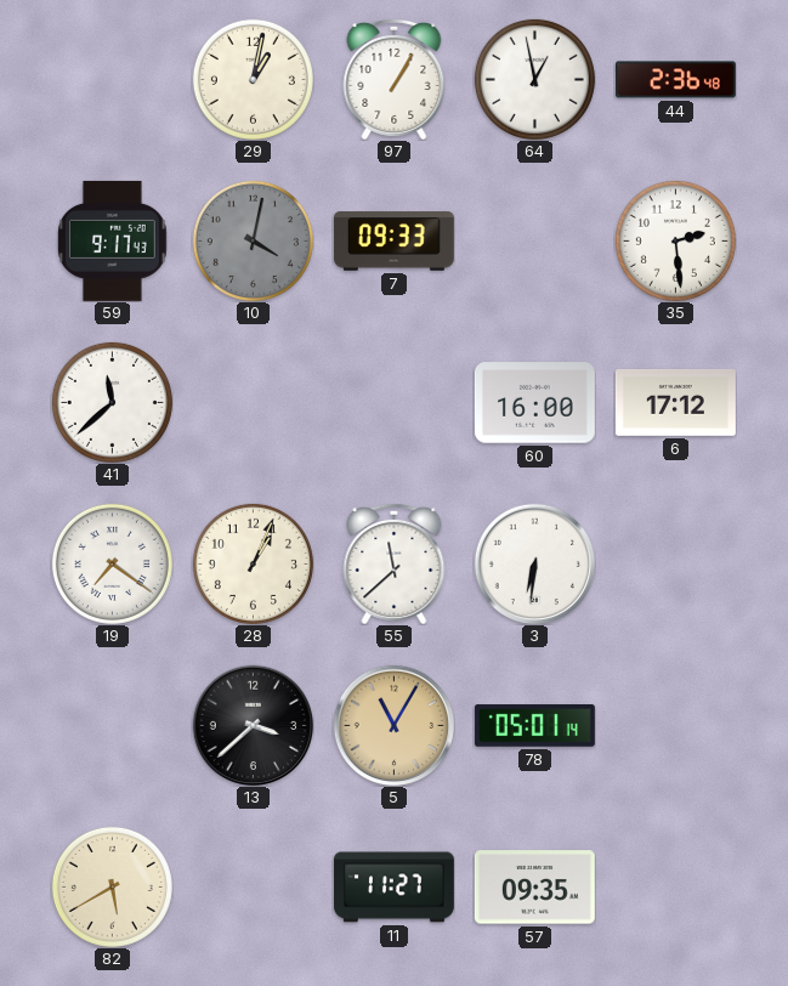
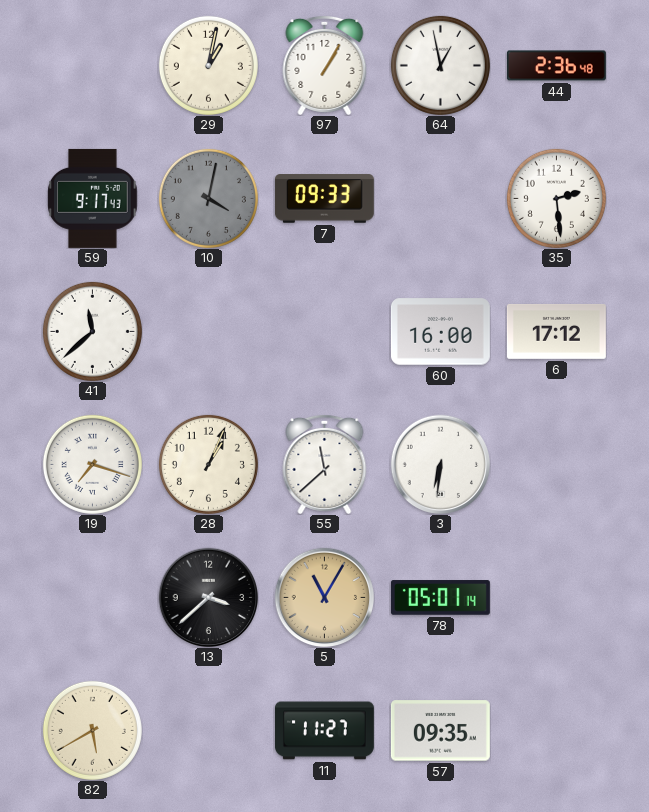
19: 7:21 -> 7:18 (92, 464)
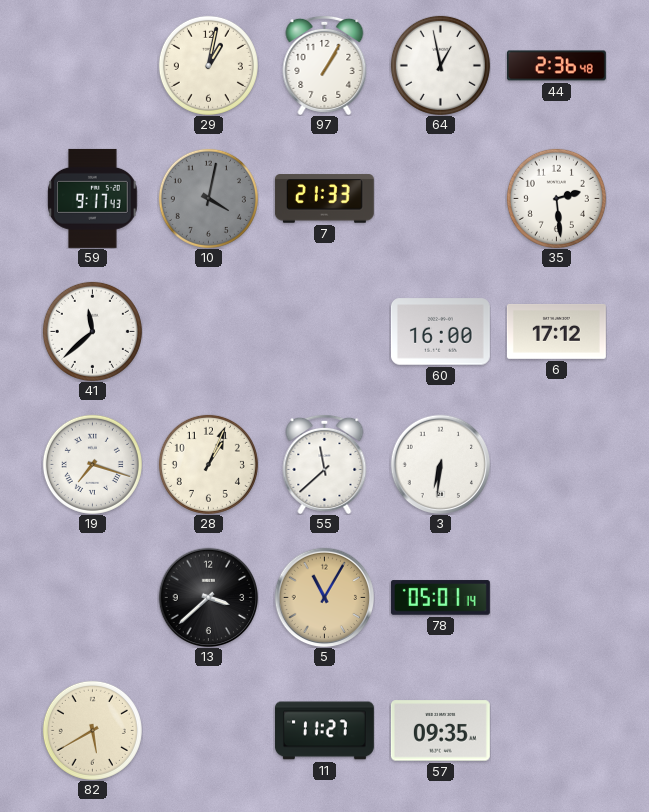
7: 09:33 -> 21:33 (324, 199)
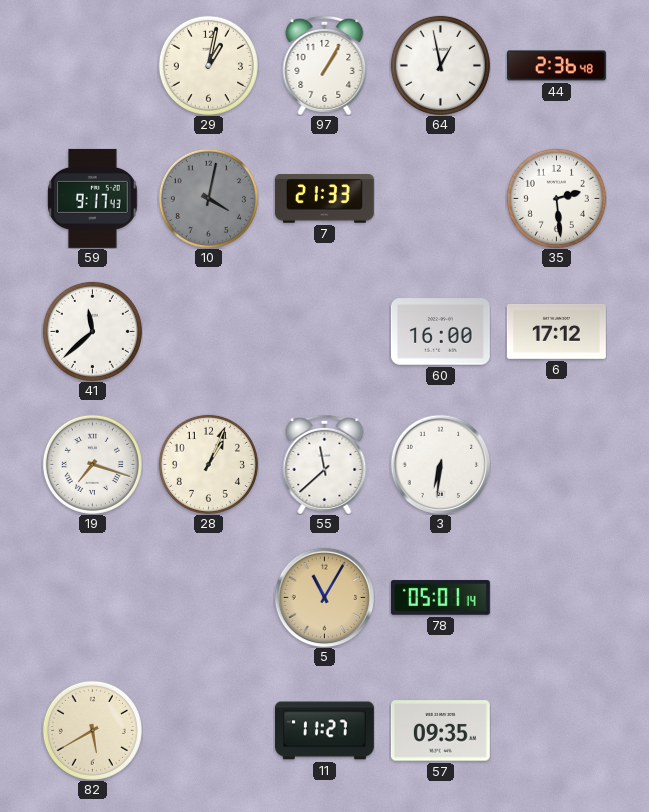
13: 3:38 -> none (208, 597)
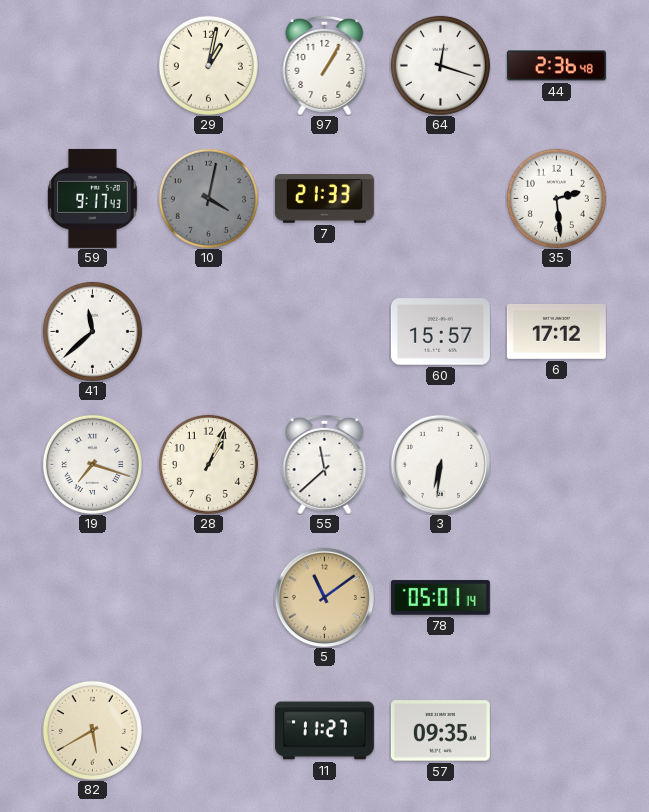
64: 12:58 -> 12:18 (440, 65)
60: 16:00 -> 15:57 (440, 332)
5: 11:05 -> 11:09 (324, 597)
